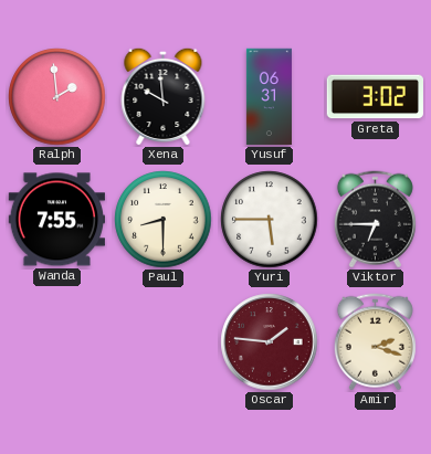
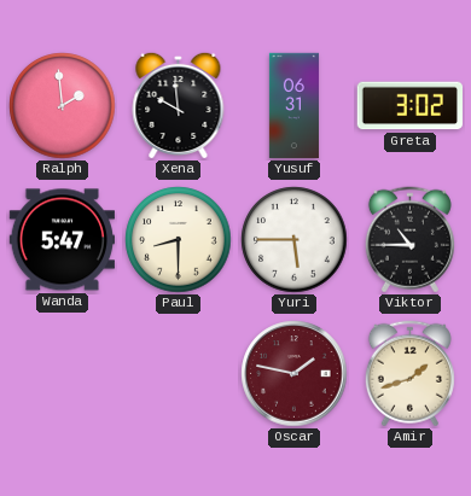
Wanda: 7:55 -> 5:47 (62, 240)
Viktor: 6:45 -> 10:45 (409, 240)
Oscar: 1:46 -> 1:47 (295, 374)
Amir: 2:18 -> 1:42 (409, 374)
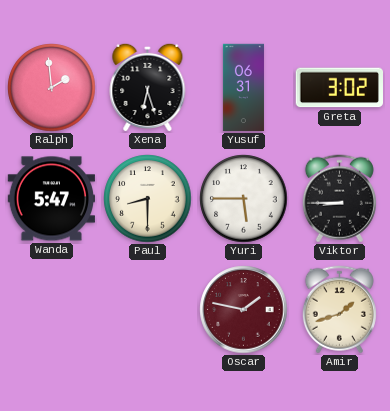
Xena: 9:59 -> 6:27 (148, 87)
Viktor: 10:45 -> 8:45 (339, 199)
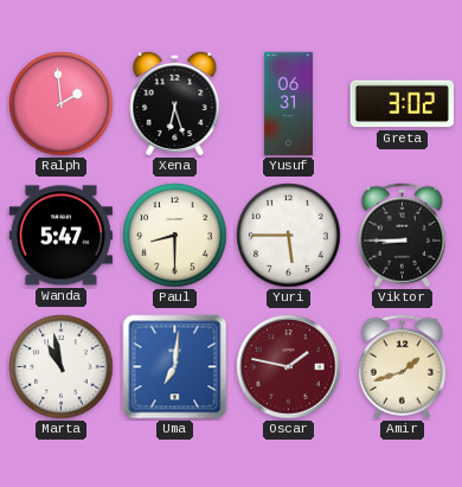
Marta: none -> 10:58 (62, 367)
Uma: none -> 7:01 (175, 367)
